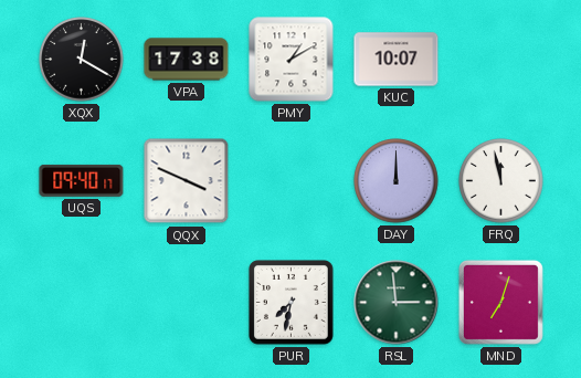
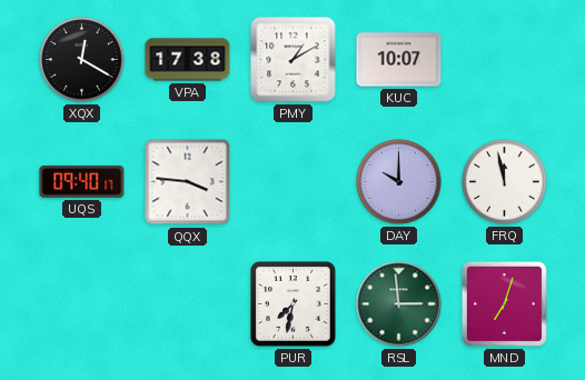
QQX: 3:49 -> 3:46 (188, 182)
DAY: 12:00 -> 10:00 (399, 182)
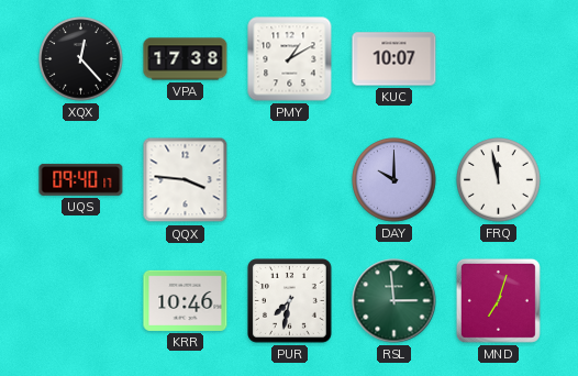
XQX: 12:20 -> 12:23 (81, 59)
KRR: none -> 10:46 (186, 300)
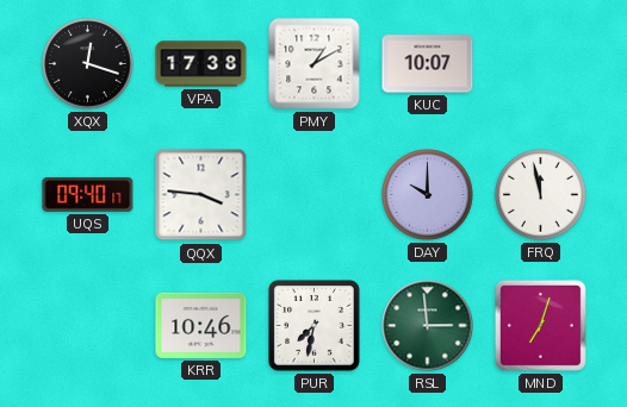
XQX: 12:23 -> 12:18 (88, 64)
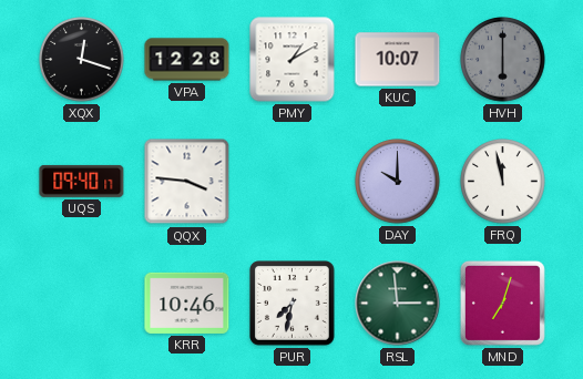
VPA: 17:38 -> 12:28 (187, 60)
HVH: none -> 6:00 (503, 60)
